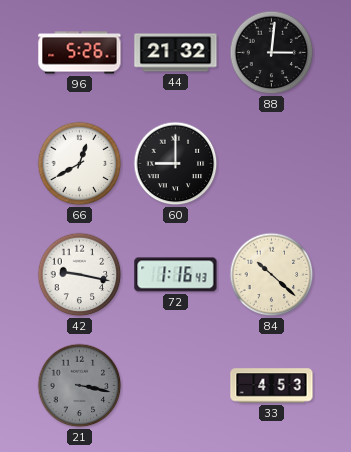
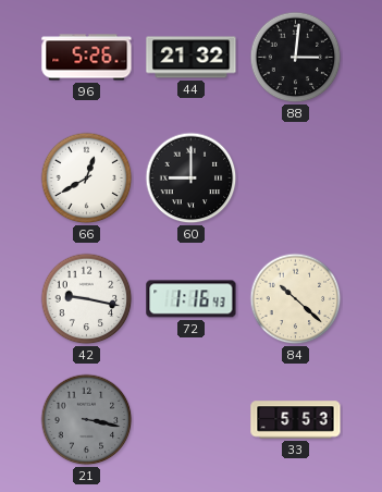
33: 4:53 -> 5:53 (296, 420)
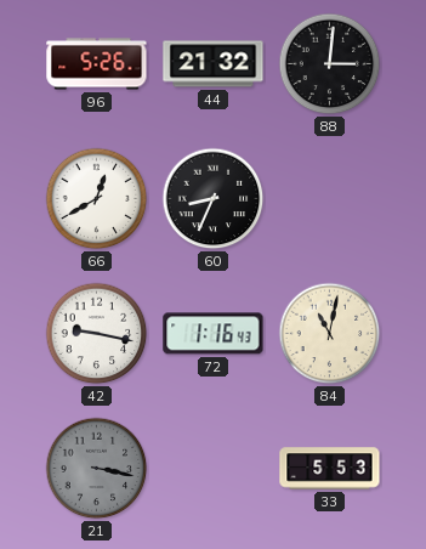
60: 9:00 -> 8:34 (214, 199)
84: 10:22 -> 11:02 (330, 334)
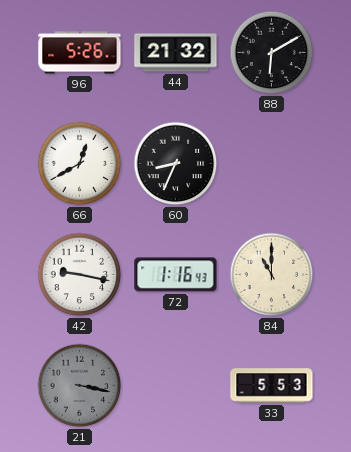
88: 3:01 -> 6:10 (272, 53)
84: 11:02 -> 11:00 (272, 275)
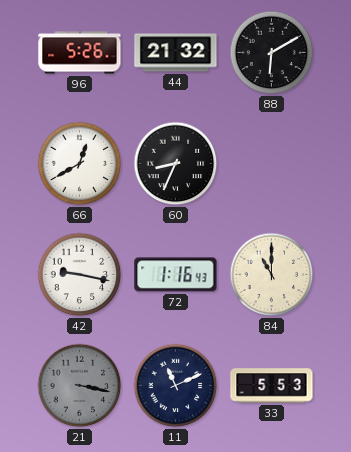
11: none -> 11:11 (176, 386)
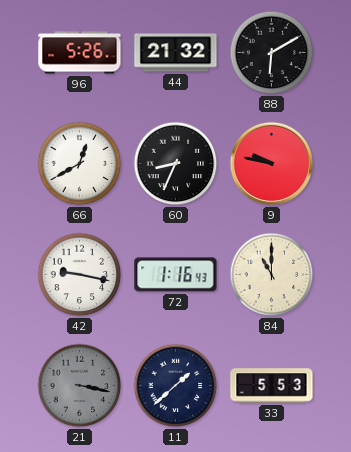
9: none -> 9:47 (272, 164)
11: 11:11 -> 1:38 (176, 386)
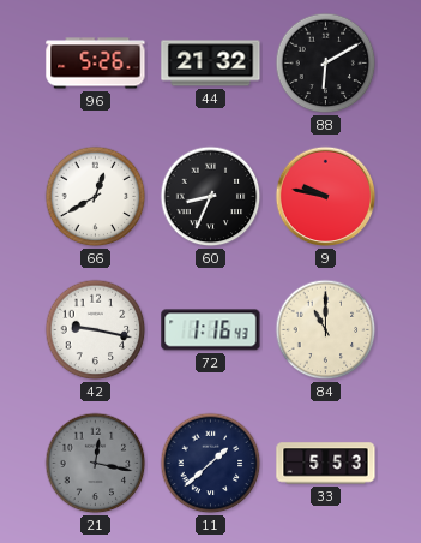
21: 3:17 -> 12:17 (96, 464)
